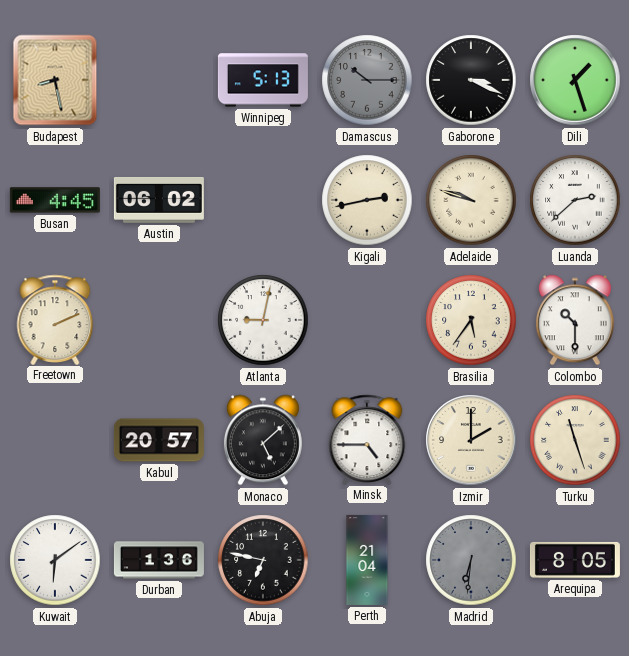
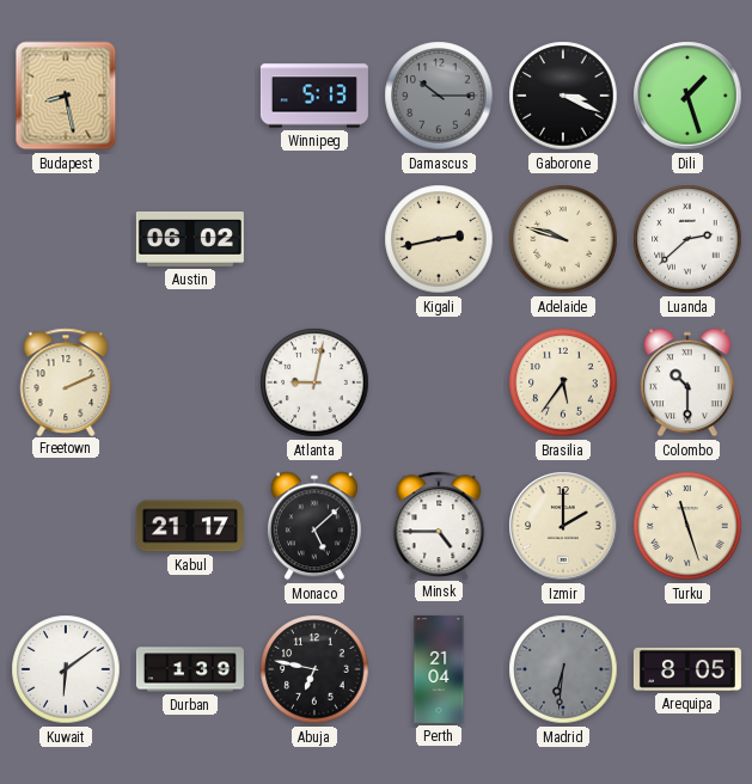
Busan: 4:45 -> none (55, 200)
Kabul: 20:57 -> 21:17 (190, 526)
Durban: 1:36 -> 1:39 (190, 669)
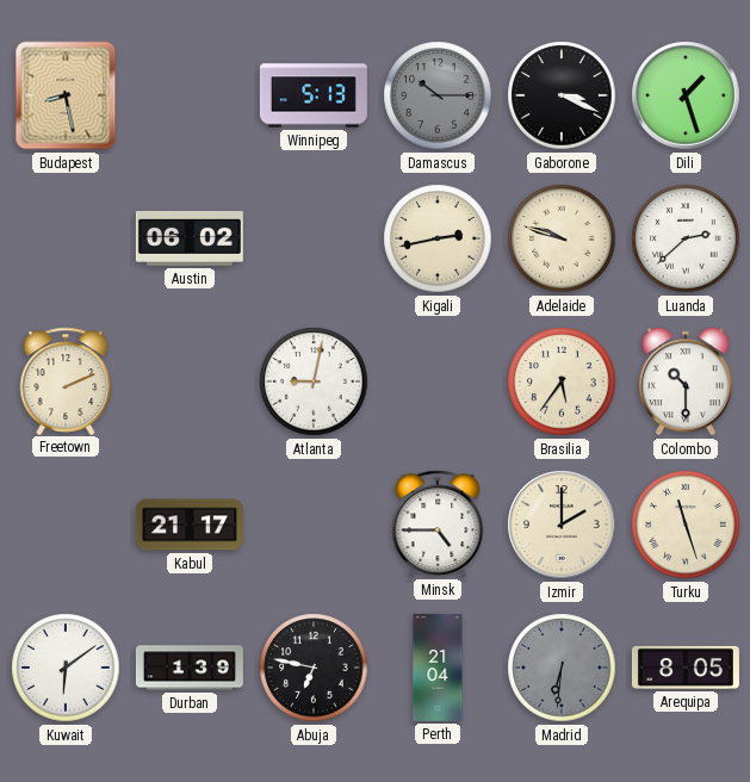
Monaco: 5:08 -> none (314, 526)
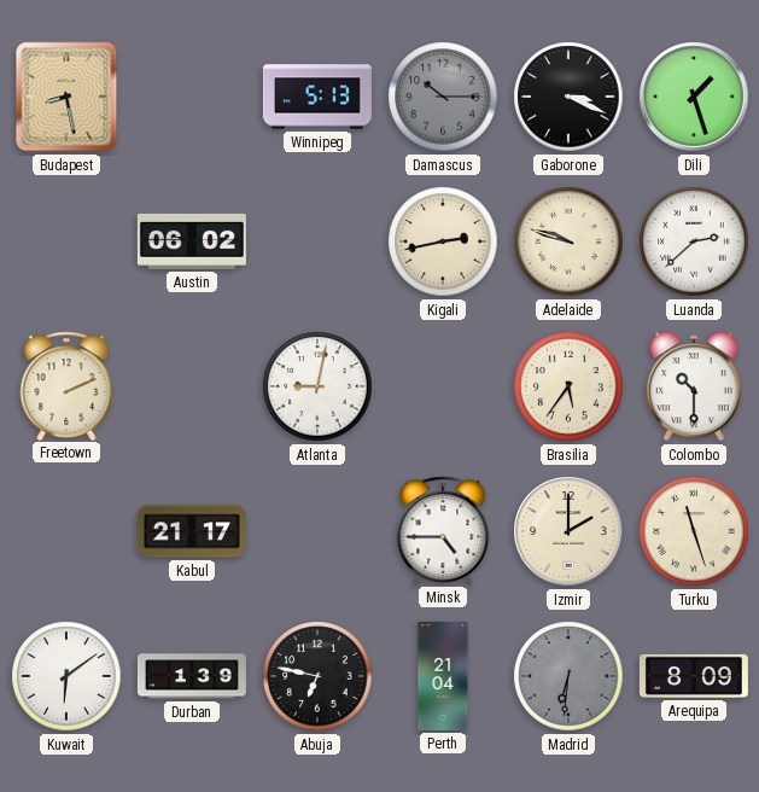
Arequipa: 8:05 -> 8:09 (694, 676)
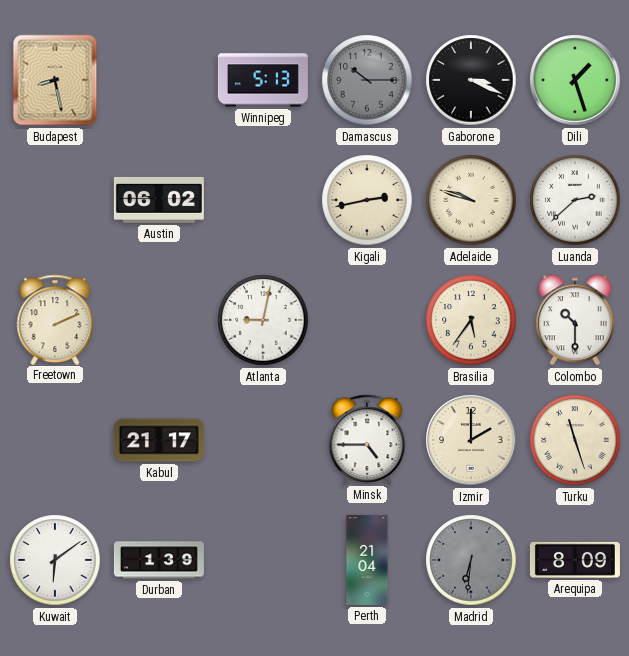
Abuja: 6:47 -> none (317, 676)
